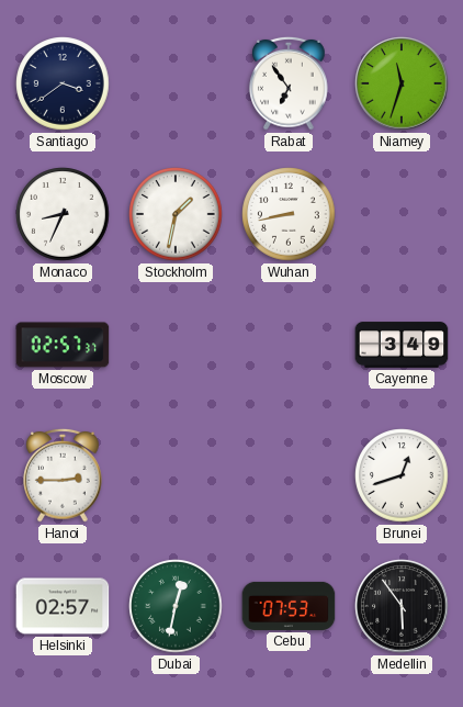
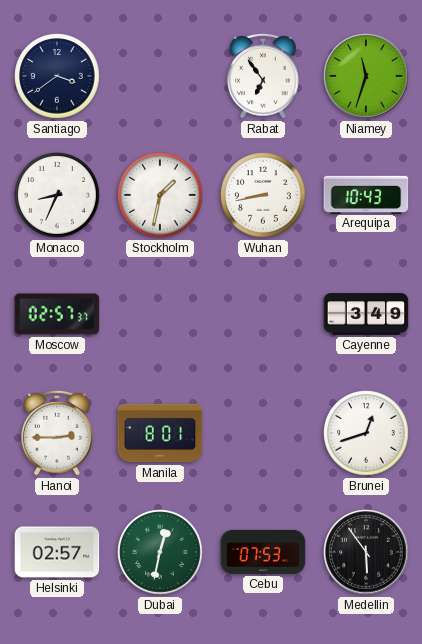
Arequipa: none -> 10:43 (366, 194)
Manila: none -> 8:01 (160, 433)
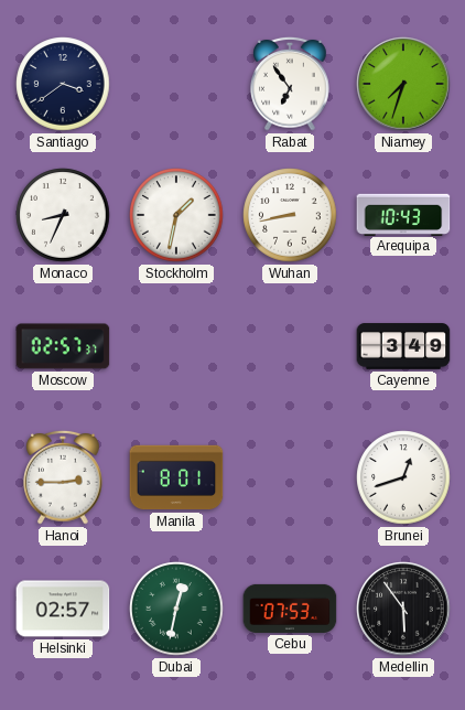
Niamey: 11:33 -> 7:33 (403, 84)
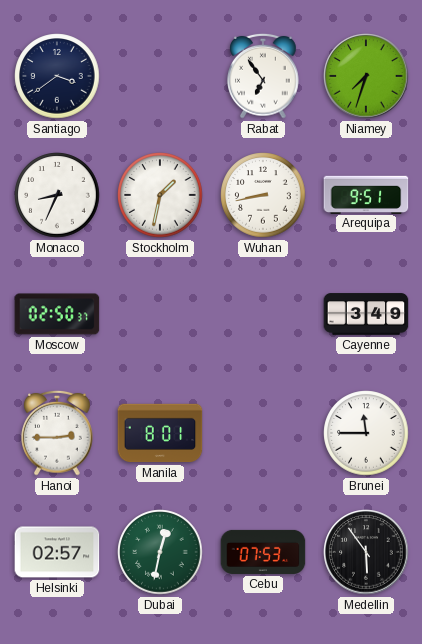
Arequipa: 10:43 -> 9:51 (366, 194)
Moscow: 02:57 -> 02:50 (57, 314)
Brunei: 12:42 -> 11:45 (366, 433)
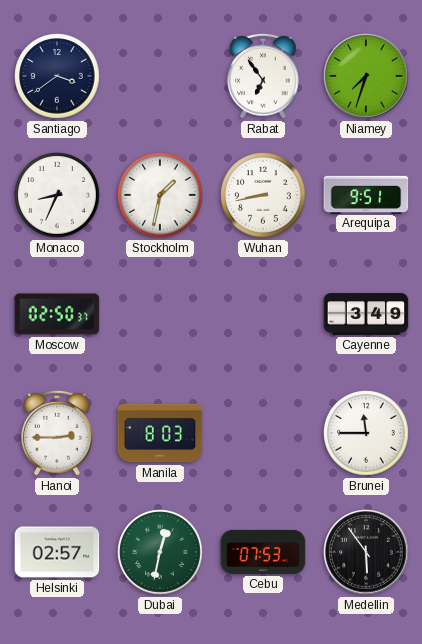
Manila: 8:01 -> 8:03 (160, 433)
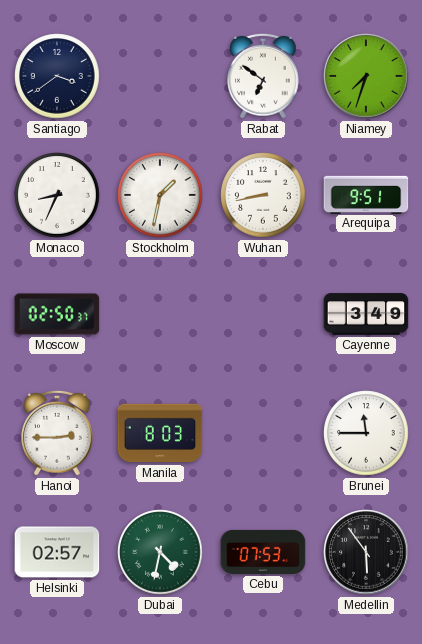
Rabat: 6:54 -> 6:51 (263, 76)
Dubai: 12:32 -> 4:32 (160, 552)
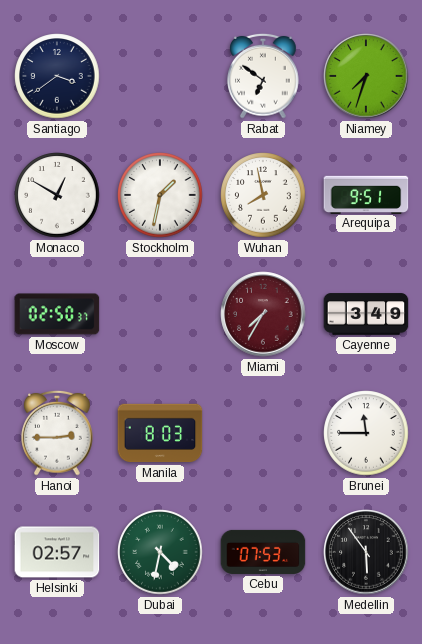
Monaco: 8:34 -> 12:50 (57, 195)
Wuhan: 8:43 -> 7:58 (263, 195)
Miami: none -> 7:35 (263, 314)
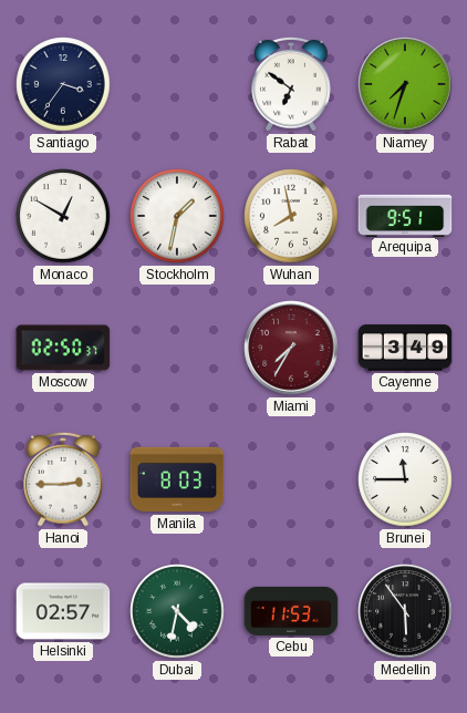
Santiago: 3:39 -> 3:36 (63, 84)
Cebu: 07:53 -> 11:53 (291, 611)
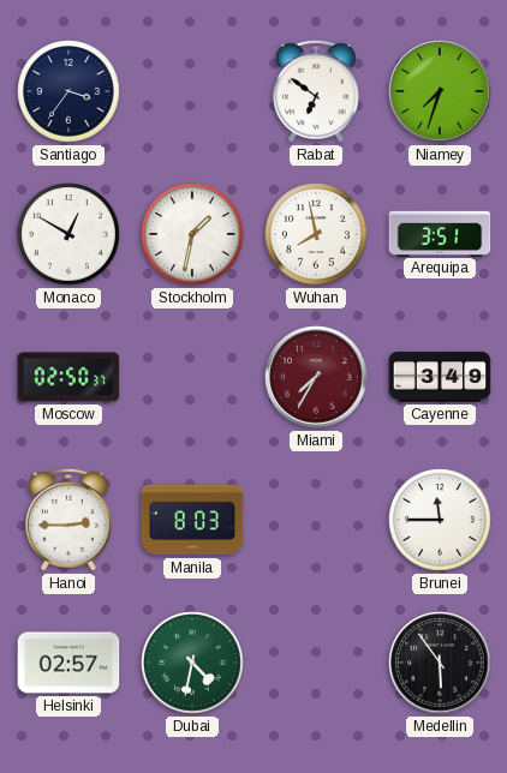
Arequipa: 9:51 -> 3:51 (440, 233)
Cebu: 11:53 -> none (291, 611)
